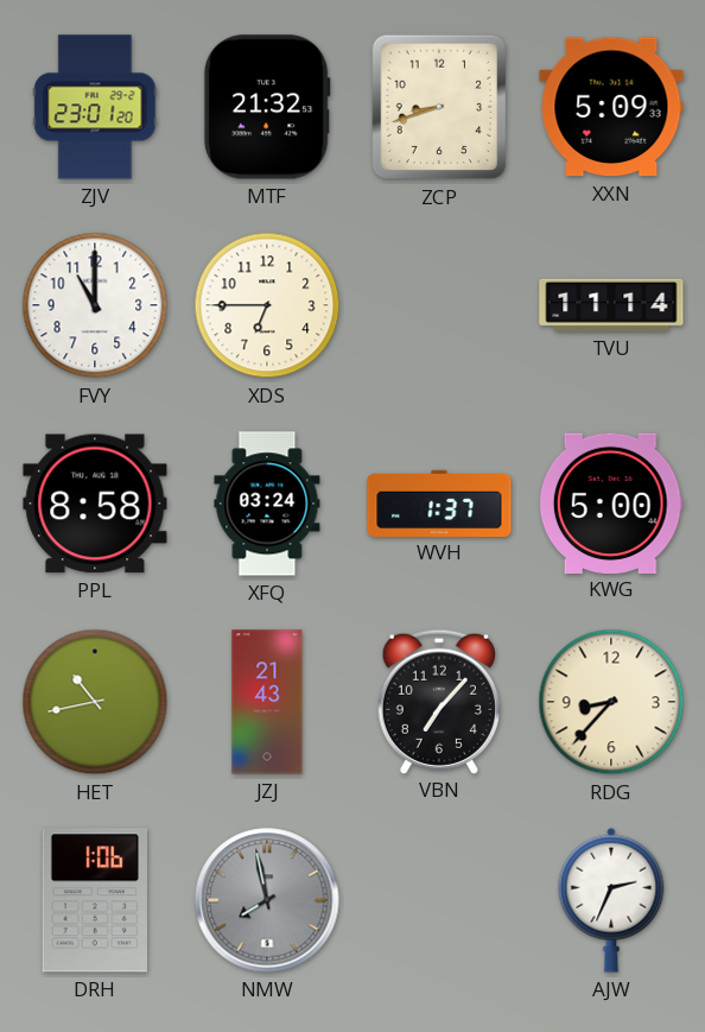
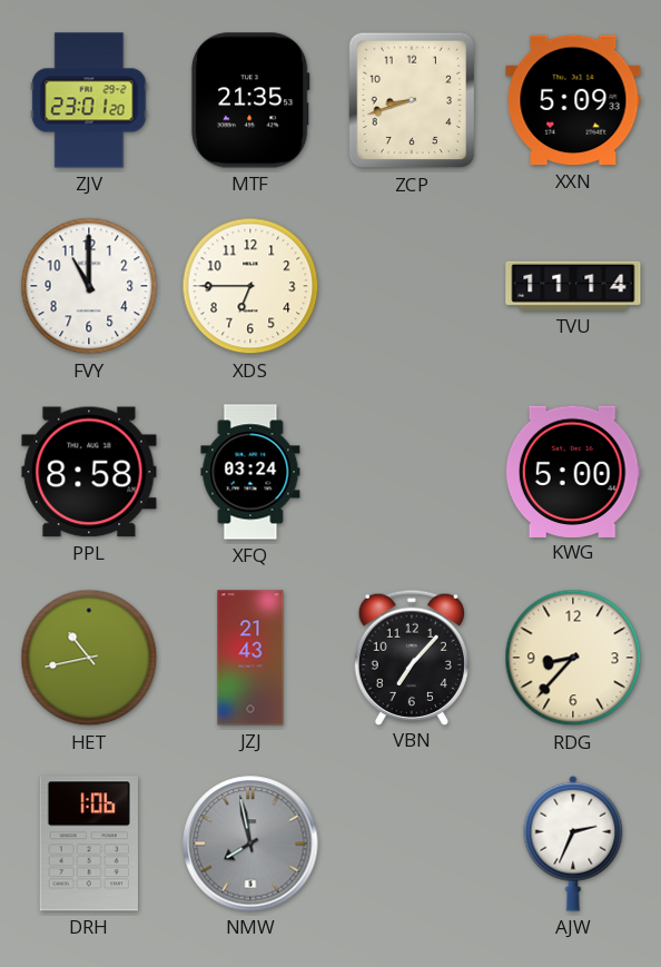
MTF: 21:32 -> 21:35 (250, 100)
WVH: 1:37 -> none (439, 502)
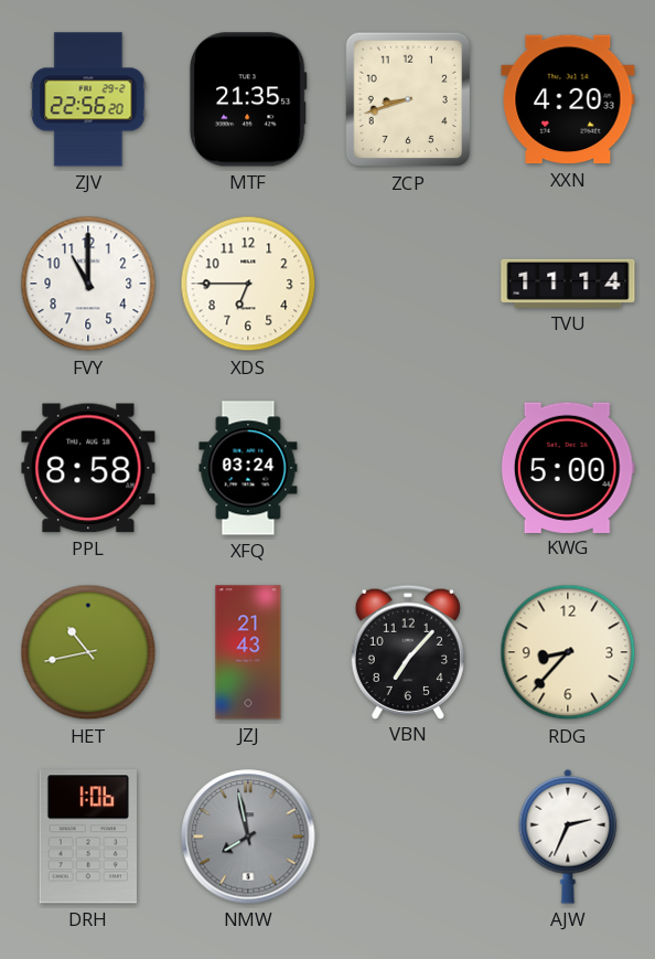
ZJV: 23:01 -> 22:56 (88, 99)
XXN: 5:09 -> 4:20 (568, 99)
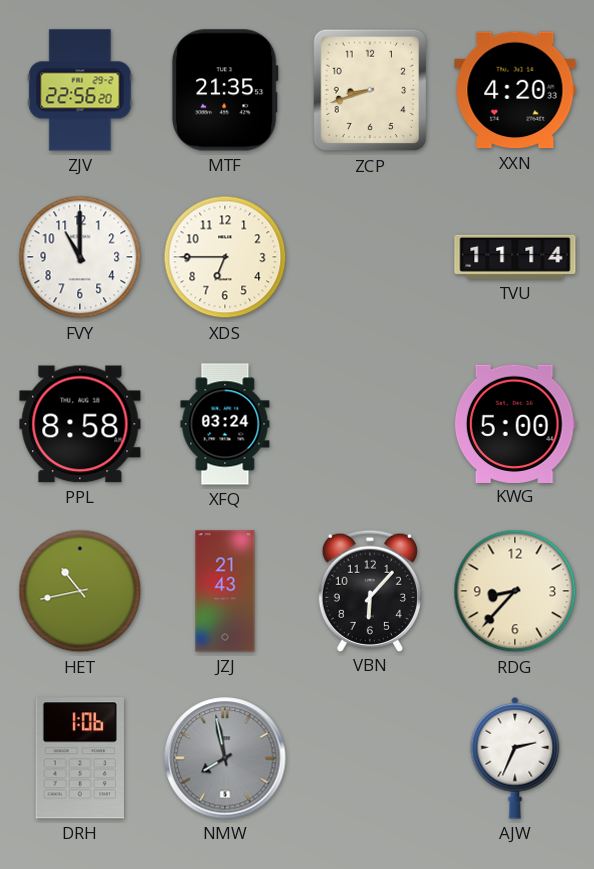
VBN: 7:07 -> 6:07 (370, 590)
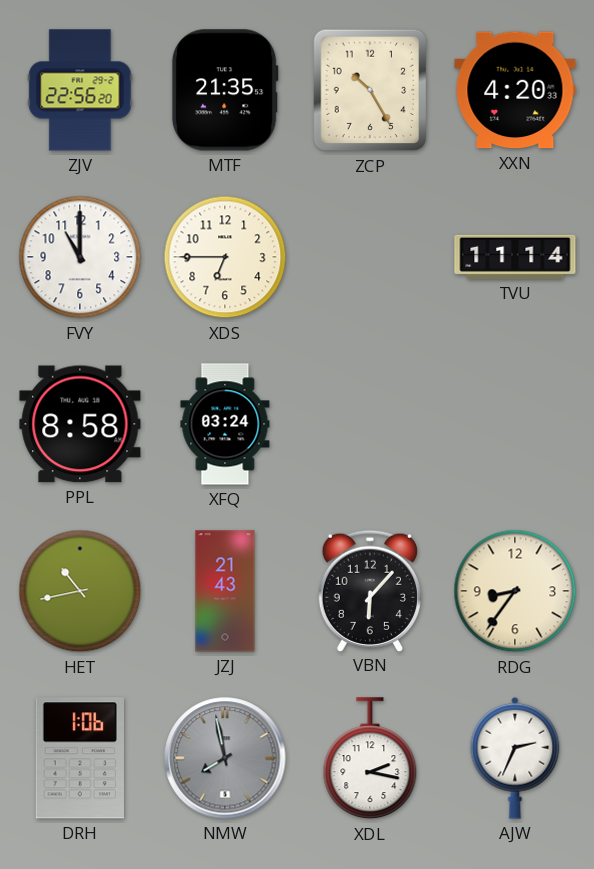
ZCP: 8:42 -> 10:25 (370, 90)
KWG: 5:00 -> none (515, 423)
RDG: 8:37 -> 8:36 (515, 591)
XDL: none -> 2:17 (370, 759)
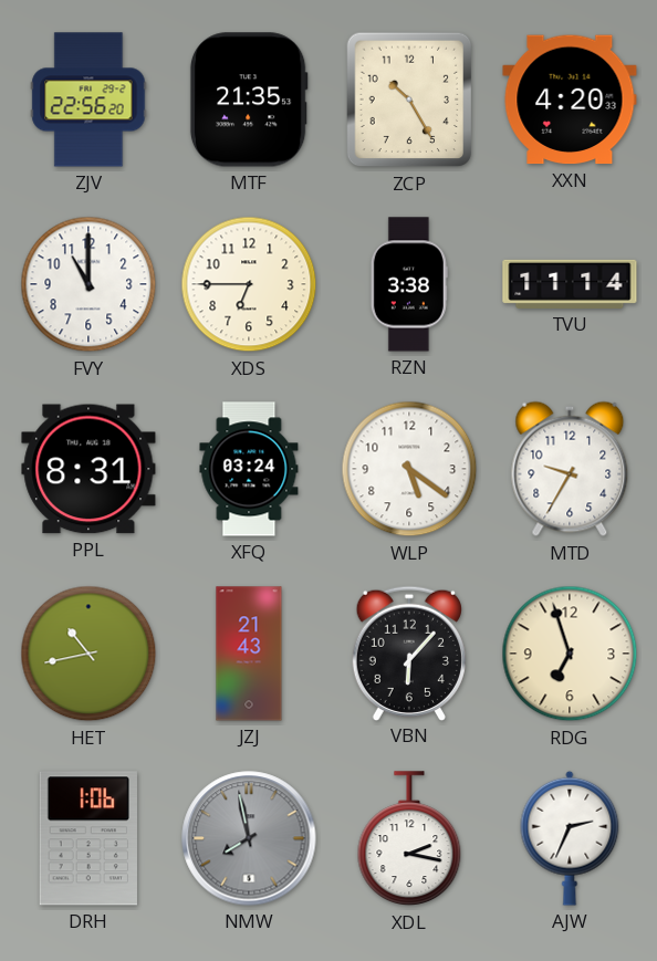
RZN: none -> 3:38 (409, 284)
PPL: 8:58 -> 8:31 (88, 469)
WLP: none -> 5:21 (409, 469)
MTD: none -> 9:35 (570, 469)
RDG: 8:36 -> 6:57 (570, 654)
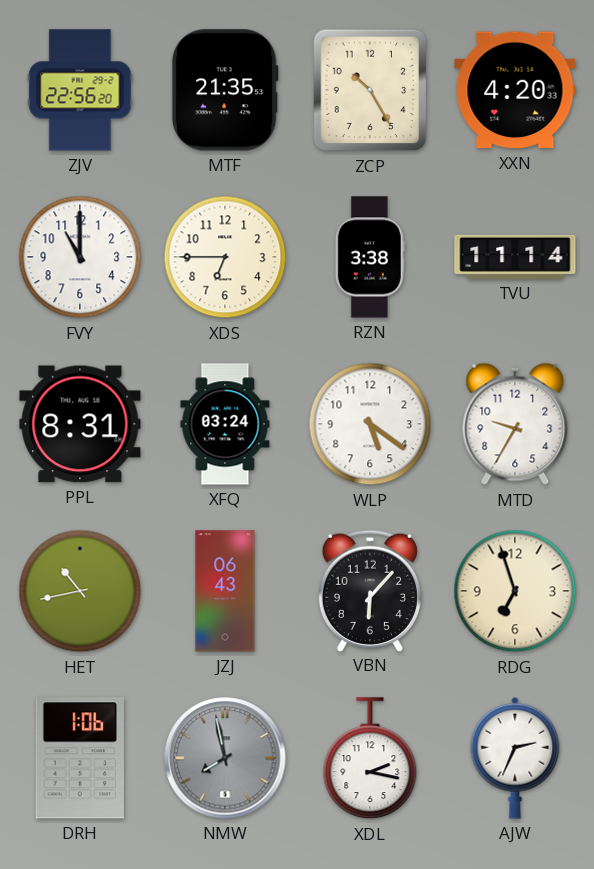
JZJ: 21:43 -> 06:43 (225, 591)
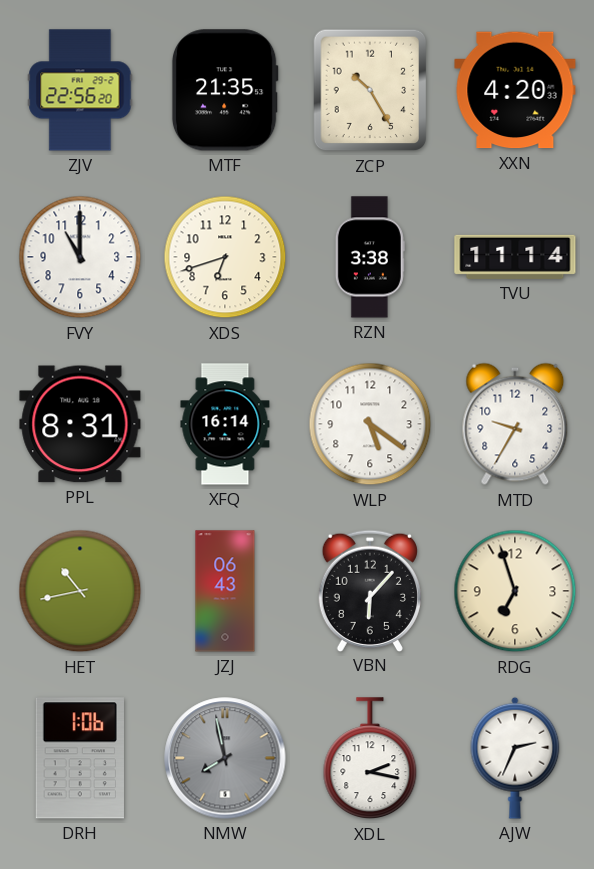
XDS: 6:45 -> 6:42 (225, 257)
XFQ: 03:24 -> 16:14 (225, 424)
